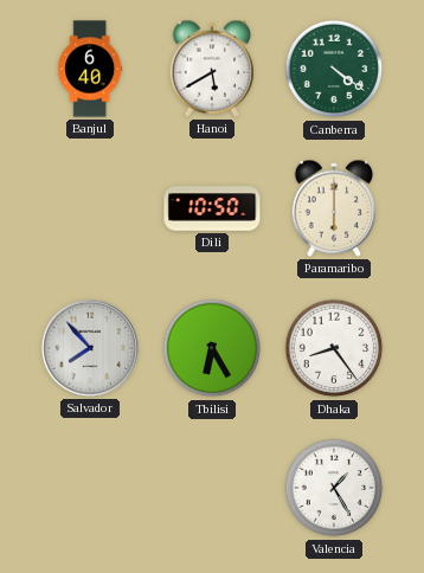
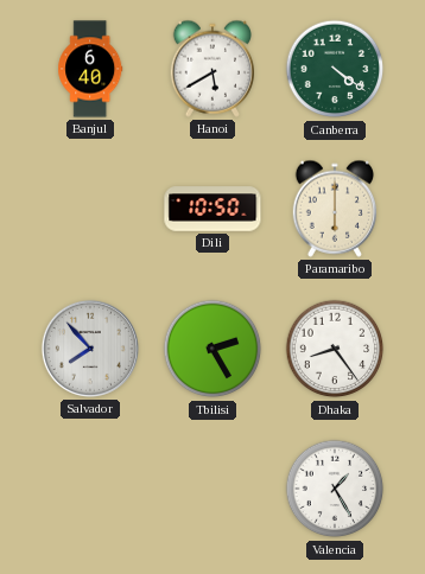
Tbilisi: 6:25 -> 2:25 (213, 349)
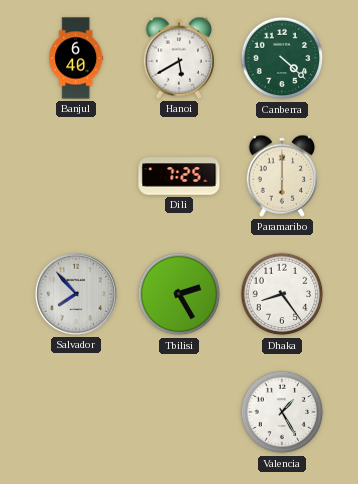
Canberra: 4:21 -> 4:22 (282, 58)
Dili: 10:50 -> 7:25 (179, 176)
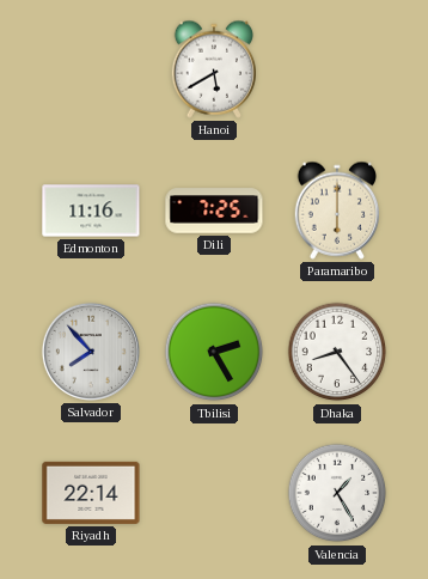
Banjul: 6:40 -> none (76, 58)
Canberra: 4:22 -> none (282, 58)
Edmonton: none -> 11:16 (91, 211)
Riyadh: none -> 22:14 (91, 493)
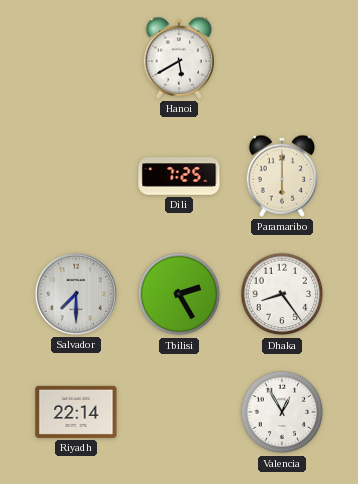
Edmonton: 11:16 -> none (91, 211)
Salvador: 7:53 -> 7:30 (76, 294)
Valencia: 1:25 -> 12:55 (282, 412)
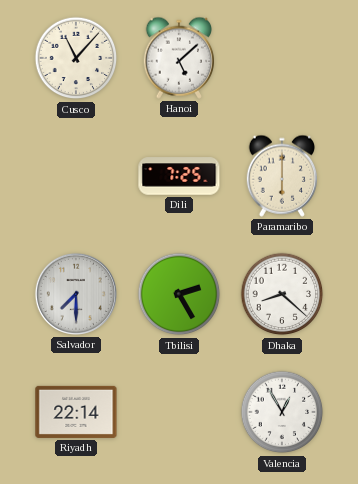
Cusco: none -> 11:07 (76, 58)
Hanoi: 5:40 -> 5:08 (179, 58)
Dhaka: 8:24 -> 8:22 (282, 294)
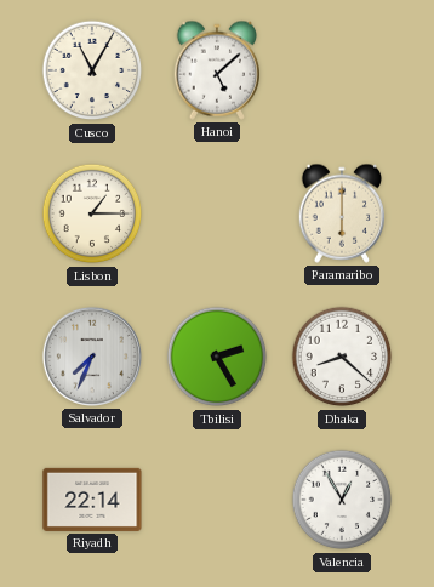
Cusco: 11:07 -> 11:05 (92, 70)
Lisbon: none -> 1:15 (92, 213)
Dili: 7:25 -> none (179, 176)
Salvador: 7:30 -> 7:34 (92, 357)
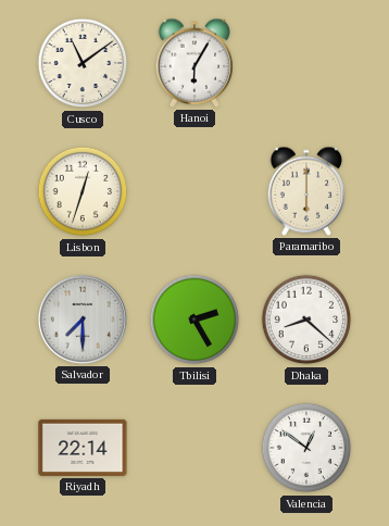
Cusco: 11:05 -> 11:09 (83, 63)
Hanoi: 5:08 -> 6:05 (195, 63)
Lisbon: 1:15 -> 12:33 (83, 191)
Salvador: 7:34 -> 7:30 (83, 320)
Valencia: 12:55 -> 12:51 (306, 448)
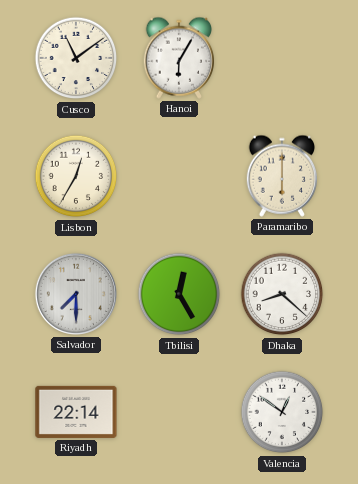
Lisbon: 12:33 -> 12:35 (76, 176)
Tbilisi: 2:25 -> 12:25 (179, 294)
